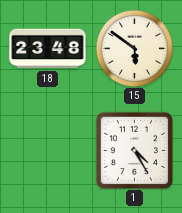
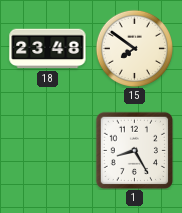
15: 5:51 -> 7:51 (134, 48)
1: 4:25 -> 8:25 (134, 150)
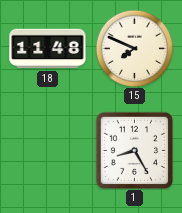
18: 23:48 -> 11:48 (48, 49)
15: 7:51 -> 7:49 (134, 48)
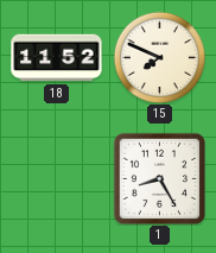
18: 11:48 -> 11:52 (57, 58)
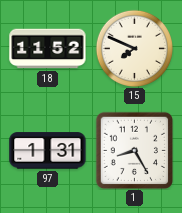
97: none -> 1:31 (48, 151)
